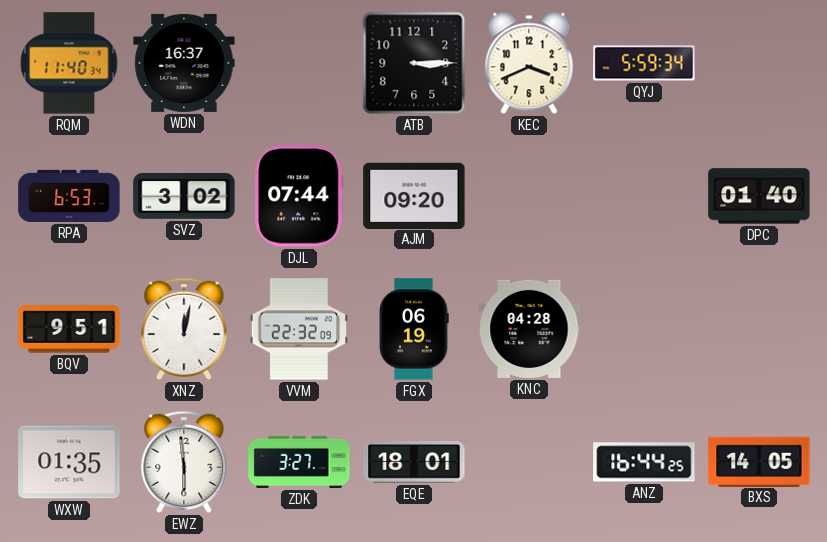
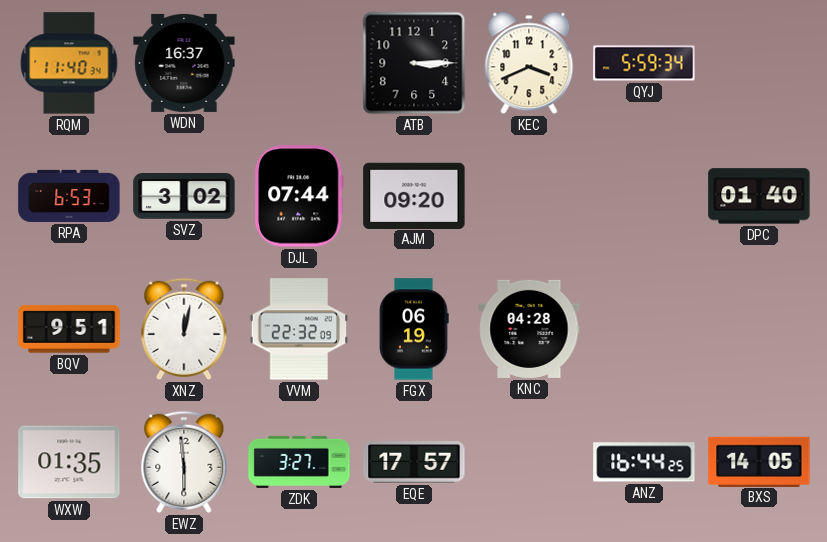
EQE: 18:01 -> 17:57 (414, 463)
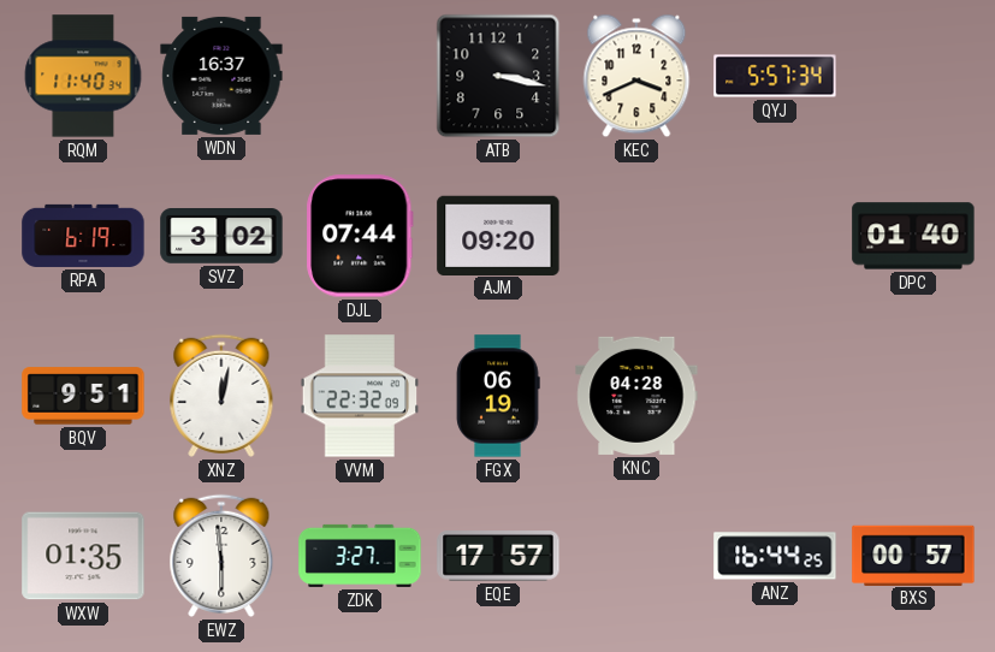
ATB: 3:15 -> 3:17 (498, 76)
QYJ: 5:59 -> 5:57 (775, 76)
RPA: 6:53 -> 6:19 (83, 236)
BXS: 14:05 -> 00:57 (913, 555)
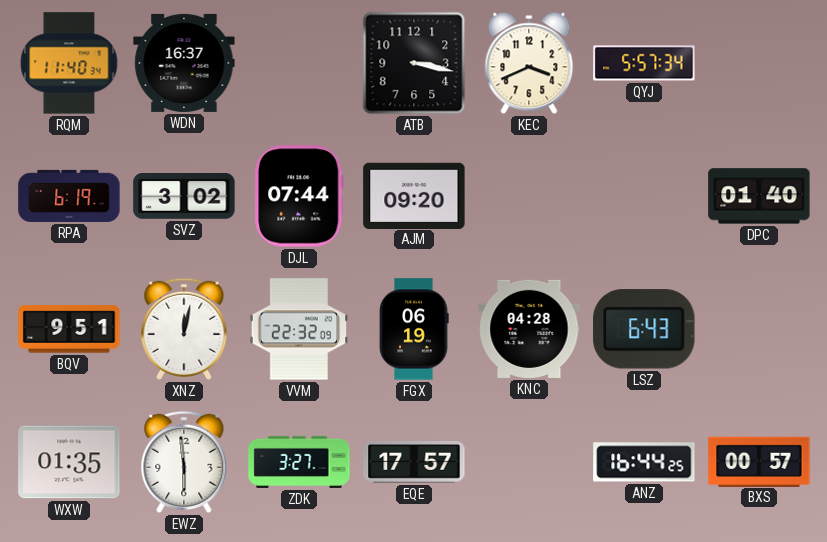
LSZ: none -> 6:43 (644, 329)
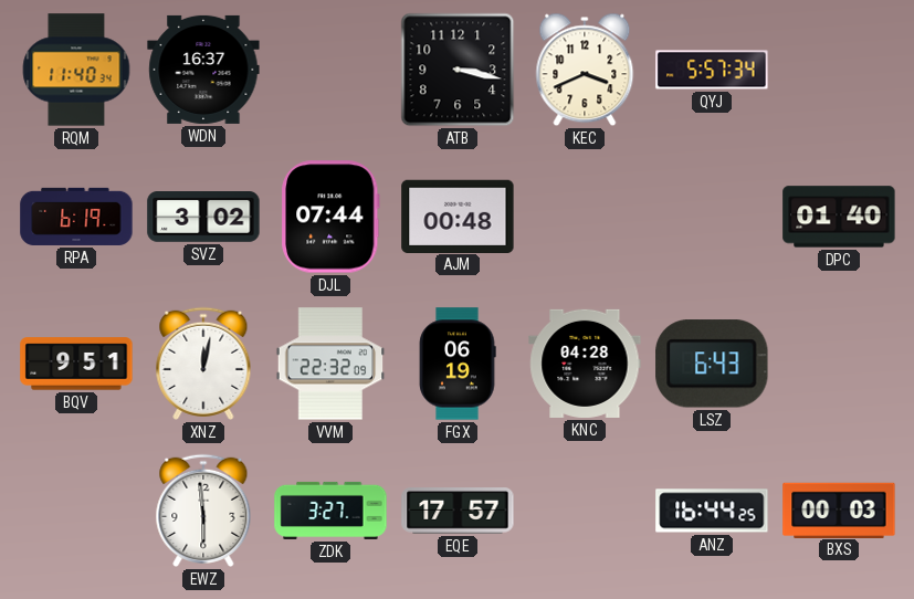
AJM: 09:20 -> 00:48 (458, 216)
WXW: 01:35 -> none (69, 462)
BXS: 00:57 -> 00:03 (839, 509)
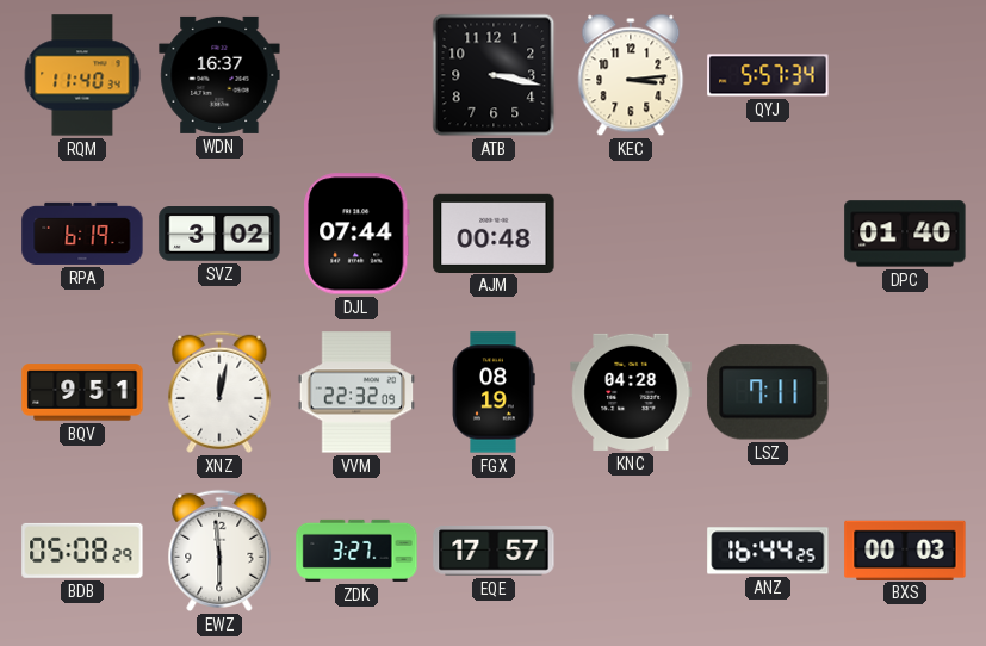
KEC: 3:41 -> 3:14 (631, 75)
FGX: 06:19 -> 08:19 (494, 392)
LSZ: 6:43 -> 7:11 (768, 392)
BDB: none -> 05:08 (82, 551)
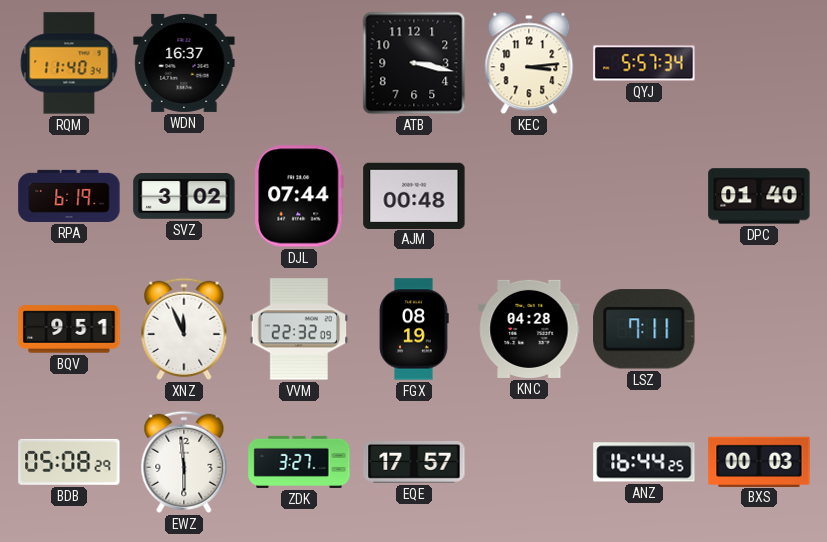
XNZ: 12:02 -> 11:56 (184, 329)
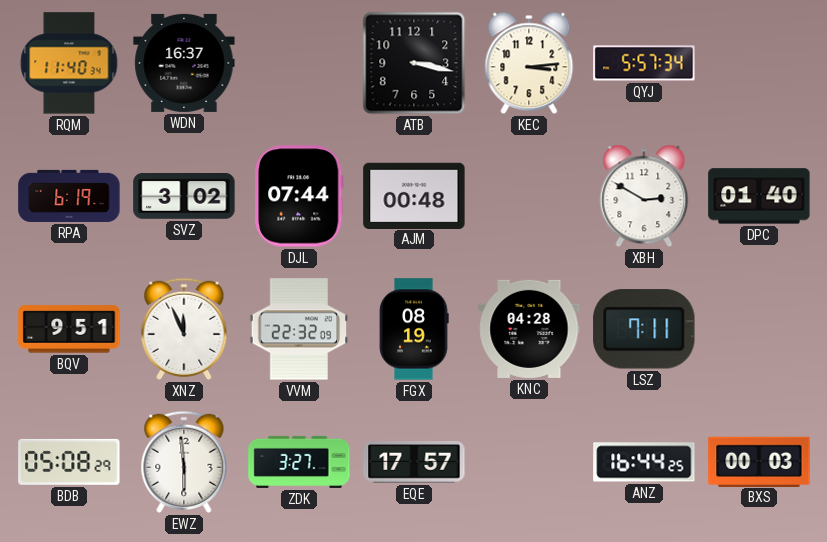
XBH: none -> 2:50 (644, 196)
